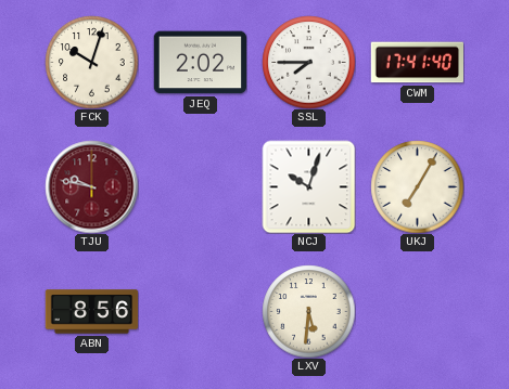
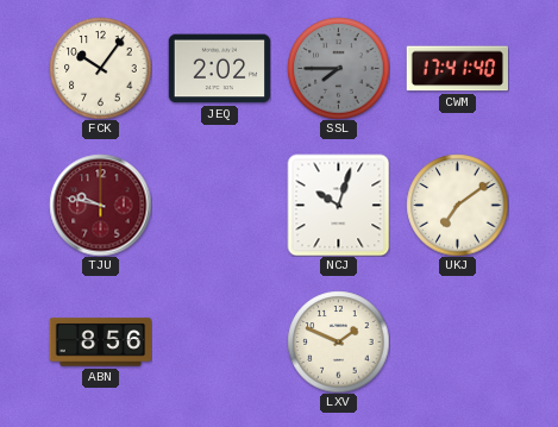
FCK: 10:03 -> 10:06 (100, 68)
SSL dial: white -> grey (338, 68)
UKJ: 7:05 -> 7:09 (457, 205)
LXV: 5:31 -> 1:49 (338, 341)
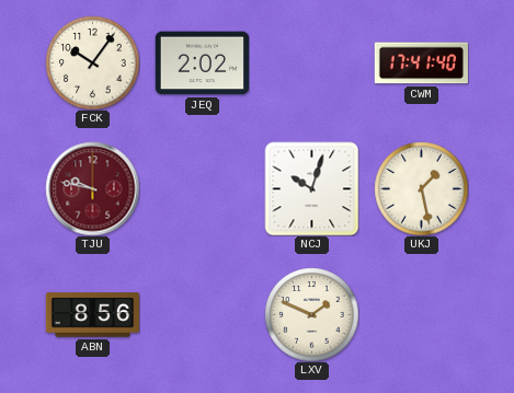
SSL: 7:45 -> none (338, 68)
UKJ: 7:09 -> 1:28 (421, 188)
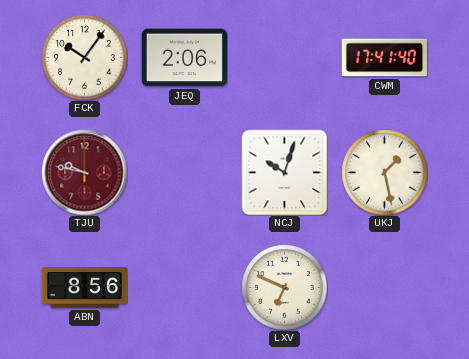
JEQ: 2:02 -> 2:06 (184, 58)
LXV: 1:49 -> 6:49 (284, 287)
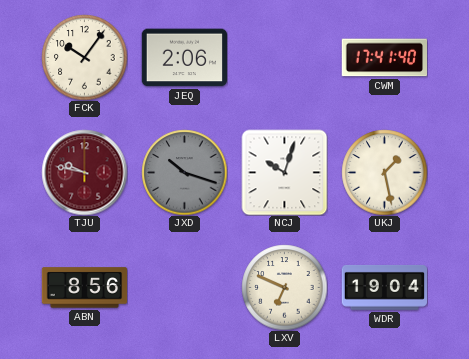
JXD: none -> 10:18 (184, 172)
WDR: none -> 19:04 (384, 287)
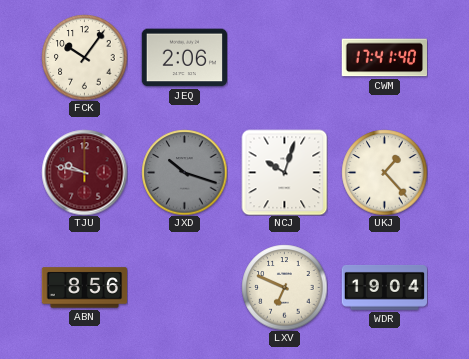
UKJ: 1:28 -> 1:23 (384, 172)
